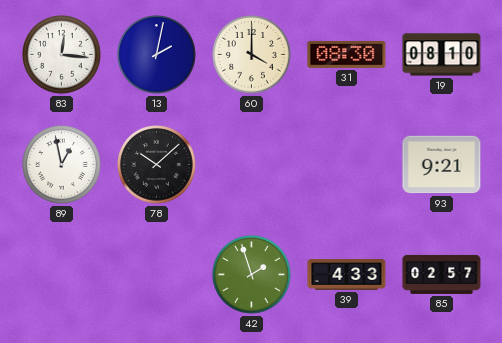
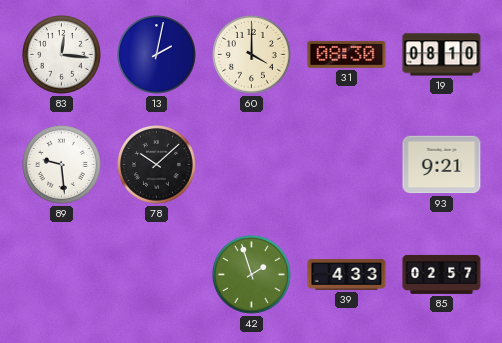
89: 12:58 -> 9:29 (62, 165)
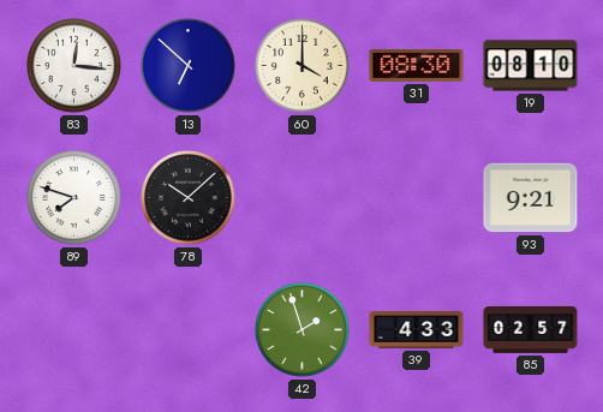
13: 2:02 -> 6:52 (189, 66)
89: 9:29 -> 7:48 (74, 198)
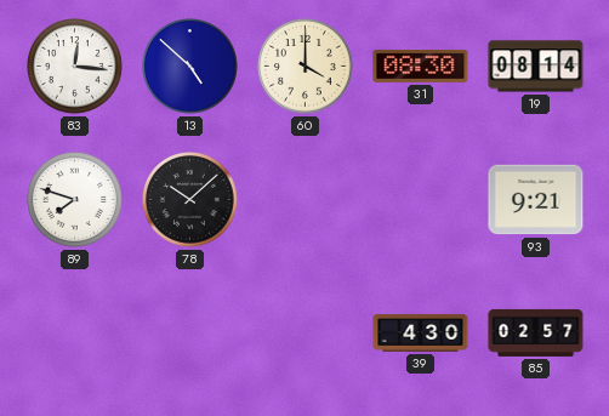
13: 6:52 -> 4:52 (190, 67)
19: 08:10 -> 08:14 (536, 67)
42: 1:57 -> none (303, 330)
39: 4:33 -> 4:30 (421, 334)
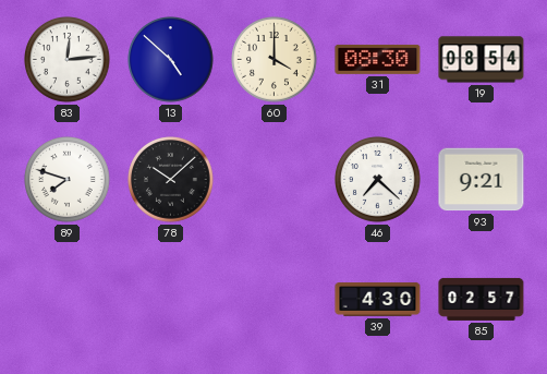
83: 12:16 -> 12:14 (68, 60)
19: 08:14 -> 08:54 (482, 60)
46: none -> 7:22 (378, 180)
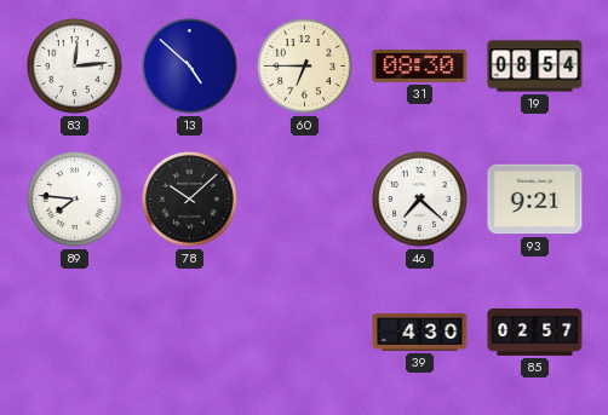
60: 4:00 -> 6:45 (305, 67)
89: 7:48 -> 7:46 (75, 200)
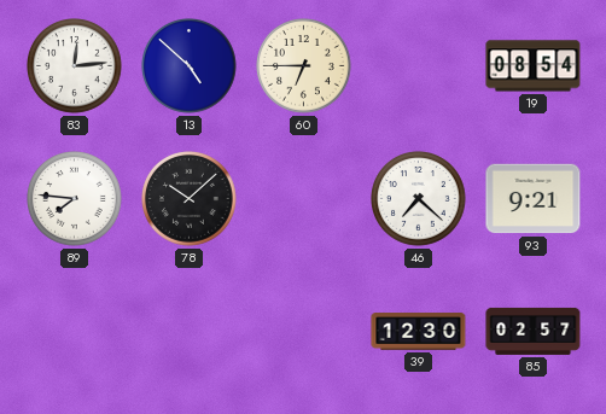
31: 08:30 -> none (420, 65)
39: 4:30 -> 12:30 (419, 332)
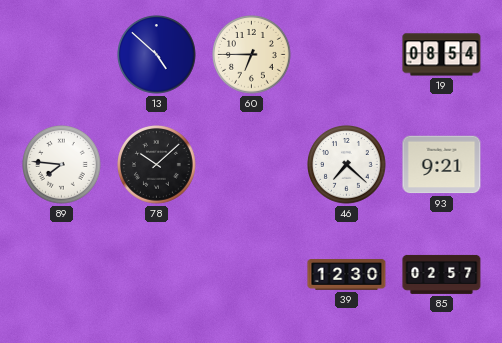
83: 12:14 -> none (75, 66)
